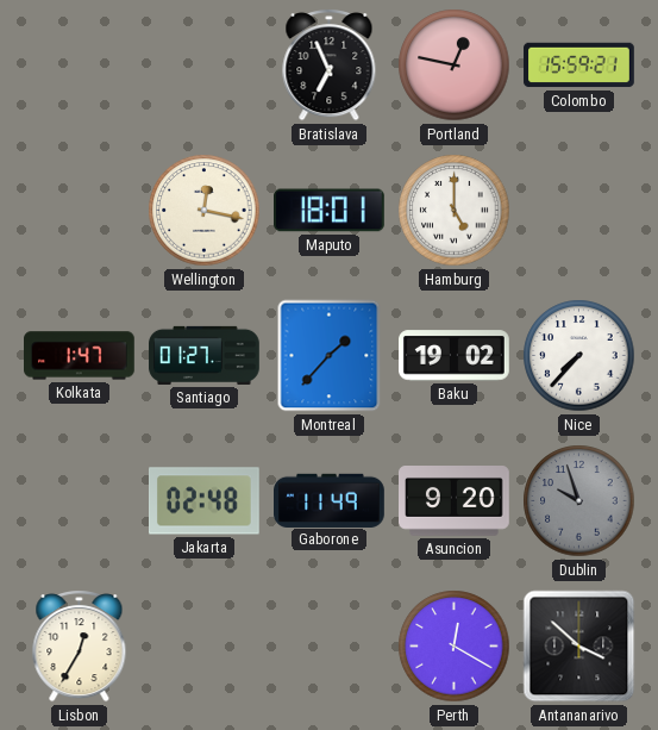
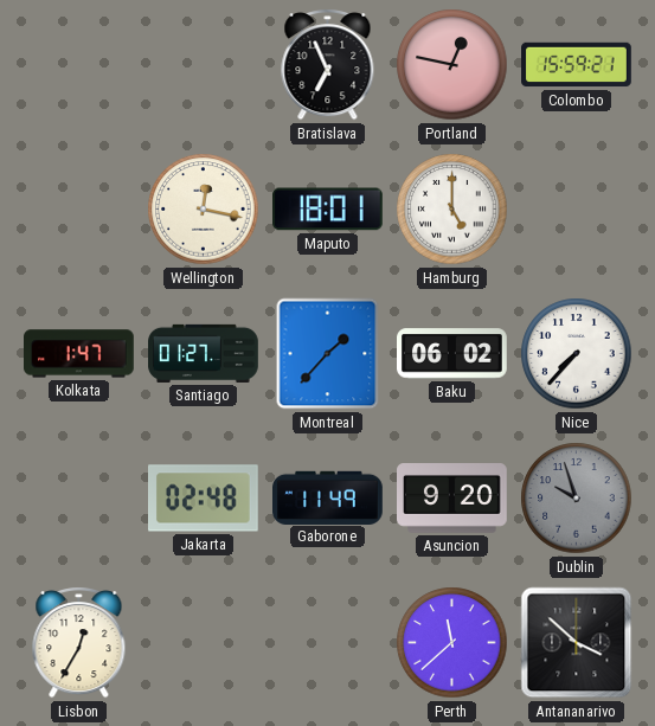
Baku: 19:02 -> 06:02 (452, 354)
Perth: 12:20 -> 11:38 (452, 643)
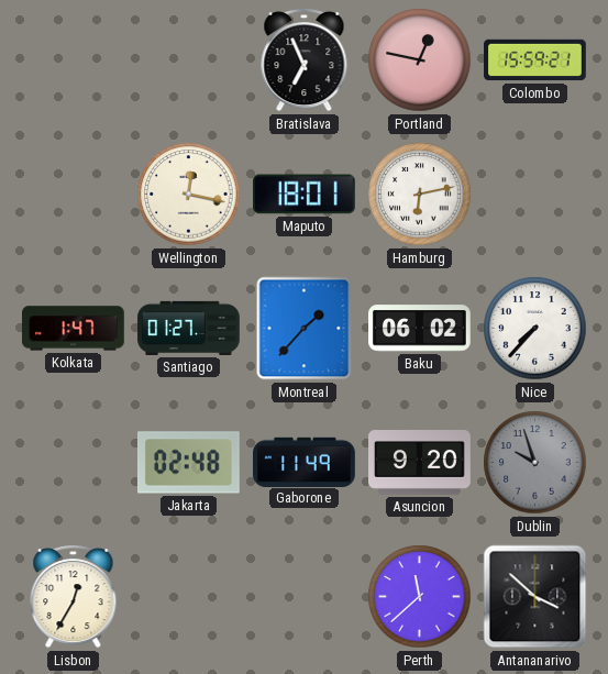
Hamburg: 5:00 -> 6:13 (420, 195)
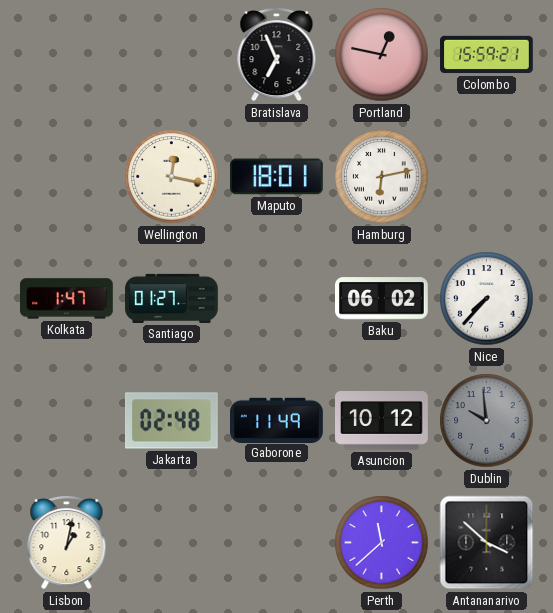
Montreal: 1:37 -> none (305, 329)
Asuncion: 9:20 -> 10:12 (382, 421)
Dublin: 9:57 -> 9:59 (487, 421)
Lisbon: 12:35 -> 1:02 (67, 543)
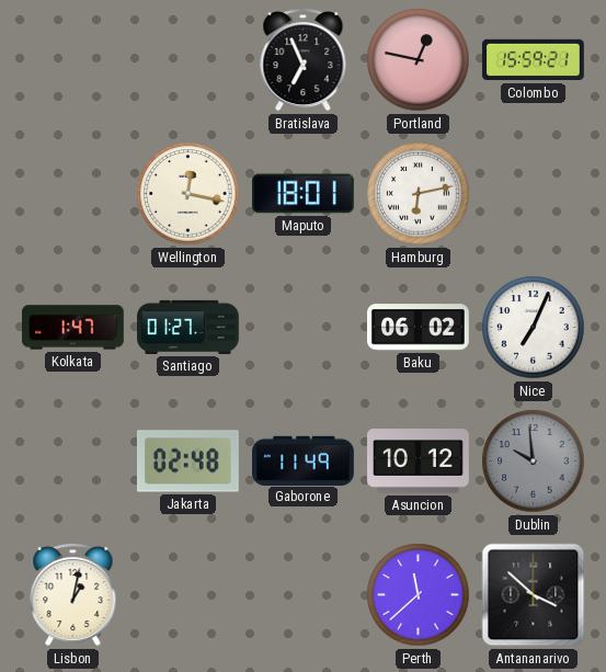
Nice: 7:37 -> 7:04 (534, 328)
